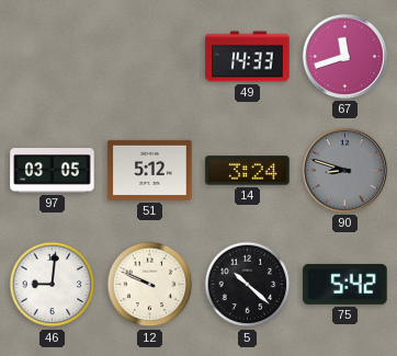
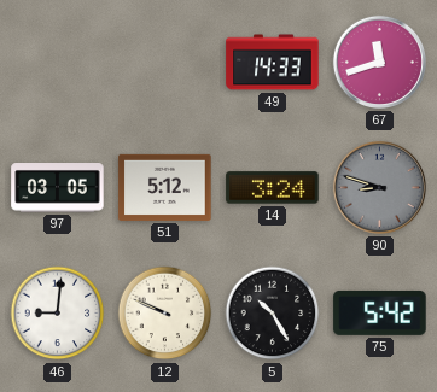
5: 10:22 -> 10:25 (273, 314)
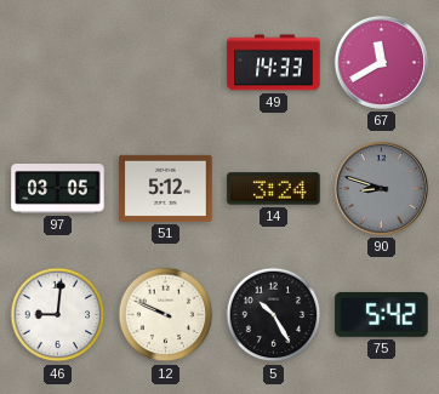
67: 11:42 -> 11:40 (381, 62)
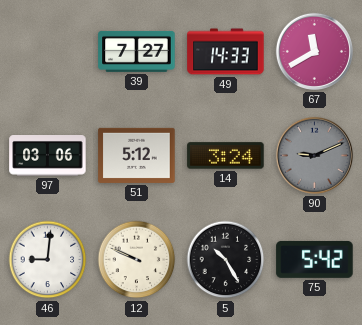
39: none -> 7:27 (137, 51)
97: 03:05 -> 03:06 (48, 156)
90: 8:48 -> 9:11 (314, 155)
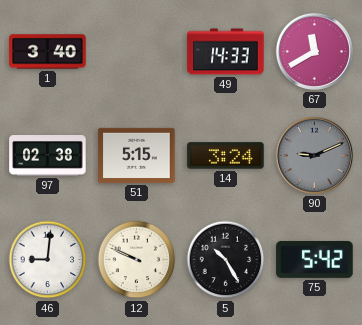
1: none -> 3:40 (48, 52)
39: 7:27 -> none (137, 51)
97: 03:06 -> 02:38 (48, 156)
51: 5:12 -> 5:15 (137, 155)
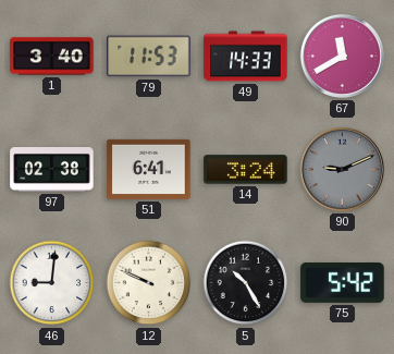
79: none -> 11:53 (149, 57)
51: 5:15 -> 6:41 (149, 169)
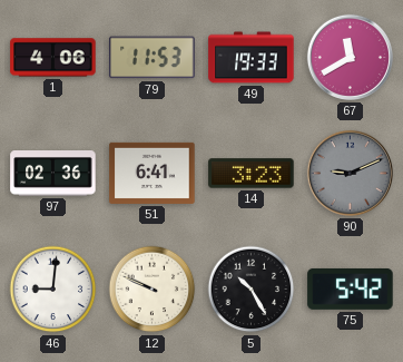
1: 3:40 -> 4:06 (53, 58)
49: 14:33 -> 19:33 (252, 58)
97: 02:38 -> 02:36 (53, 174)
14: 3:24 -> 3:23 (252, 174)
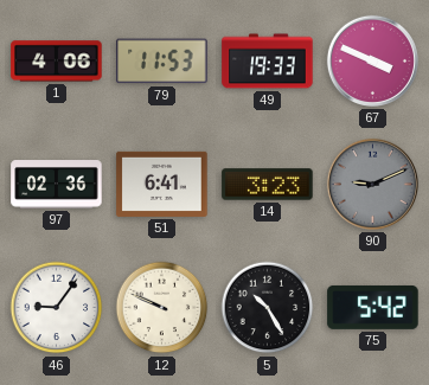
67: 11:40 -> 3:49 (372, 60)
46: 9:01 -> 9:06 (57, 308)
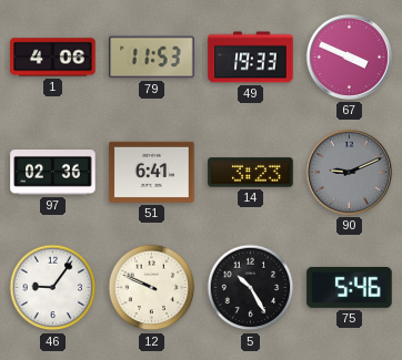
75: 5:42 -> 5:46 (350, 287)
